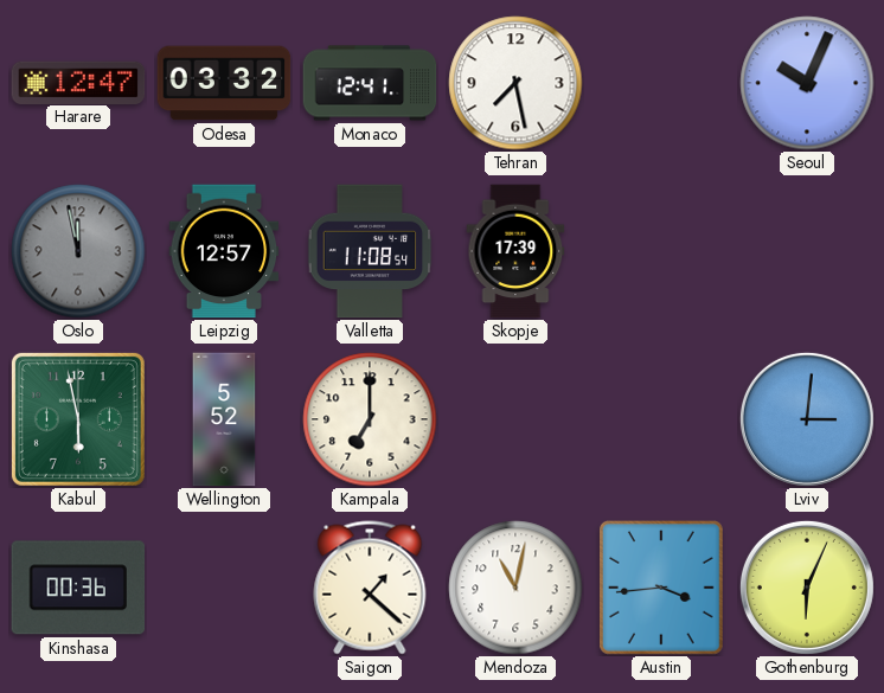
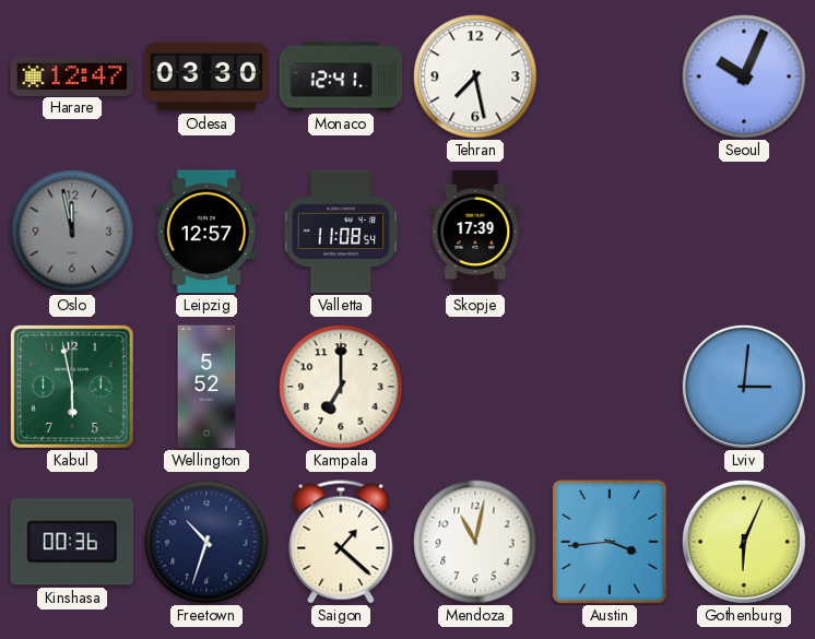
Odesa: 03:32 -> 03:30 (206, 76)
Freetown: none -> 10:33 (206, 542)
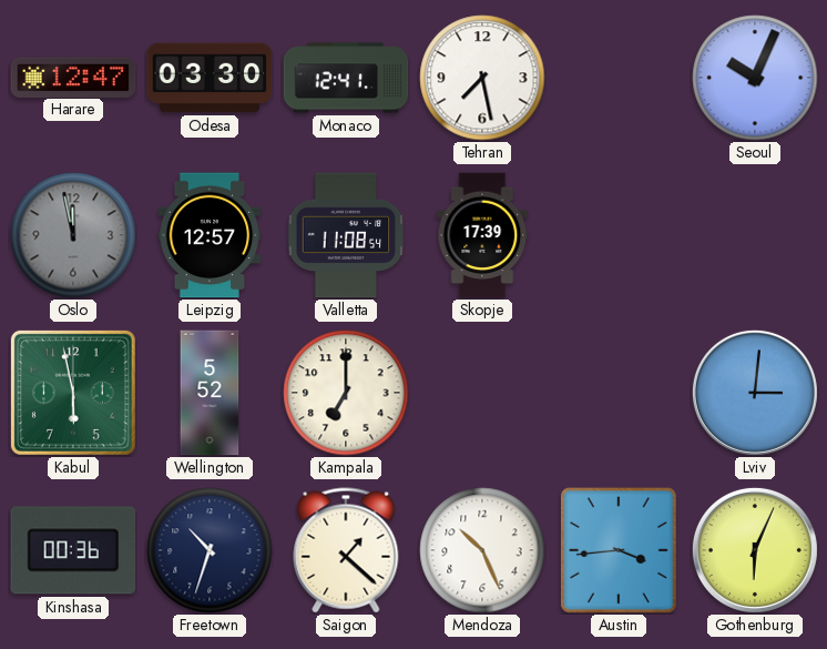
Mendoza: 11:02 -> 10:26 (482, 550)
